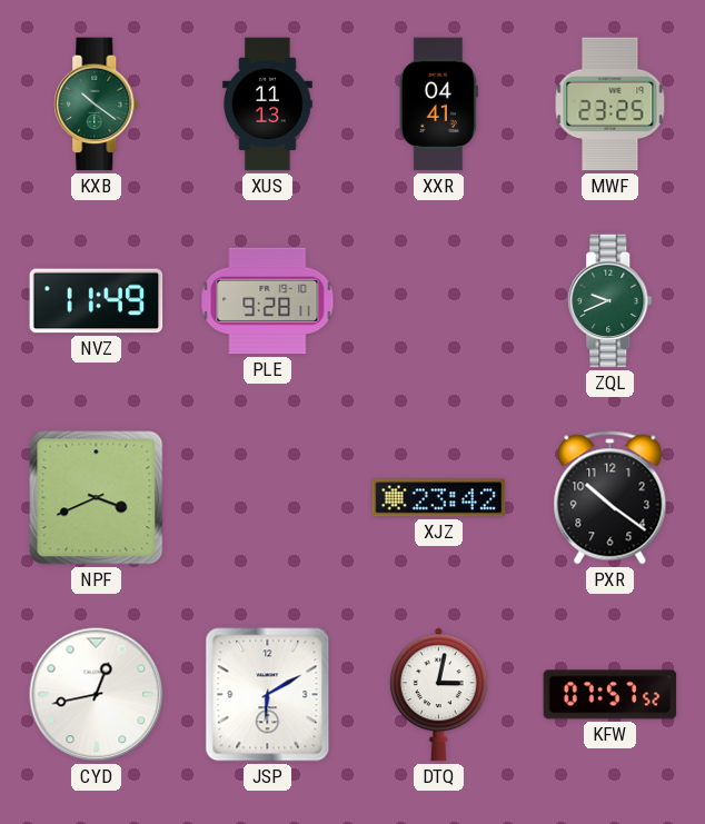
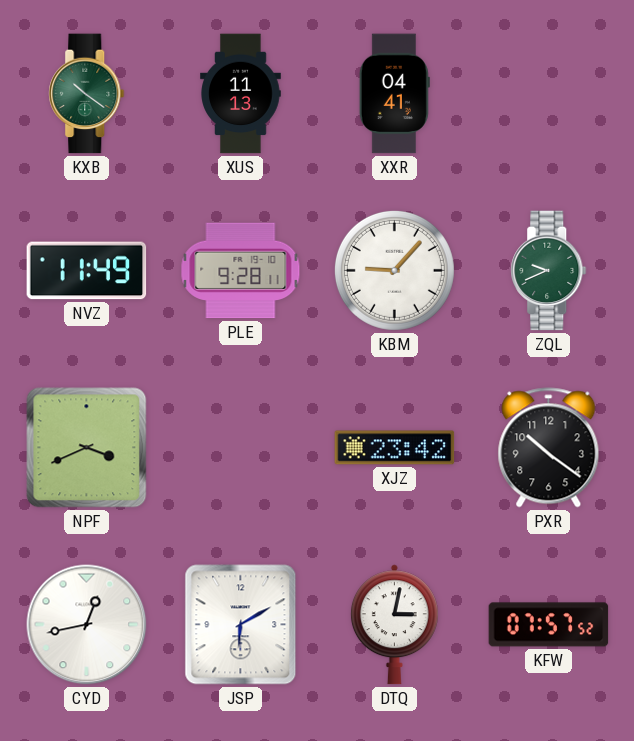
MWF: 23:25 -> none (610, 105)
KBM: none -> 9:07 (394, 270)
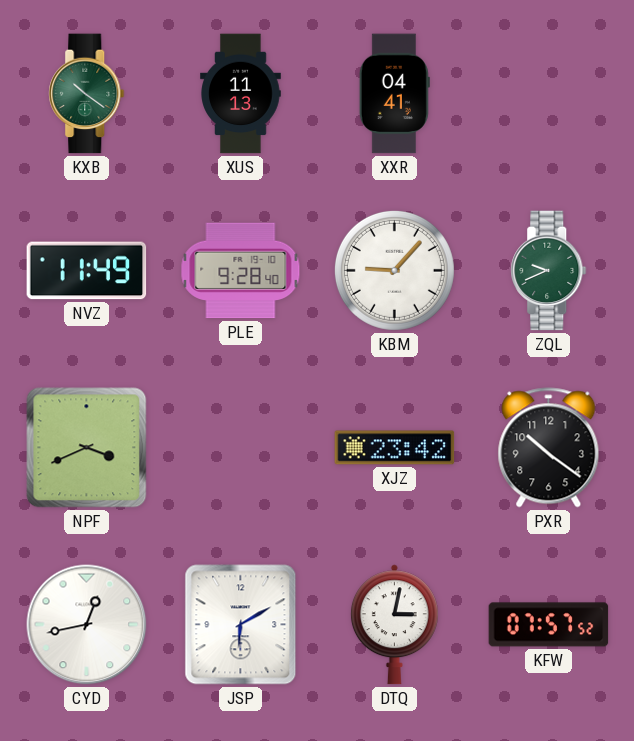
PLE: 9:28:11 -> 9:28:40 (241, 271)
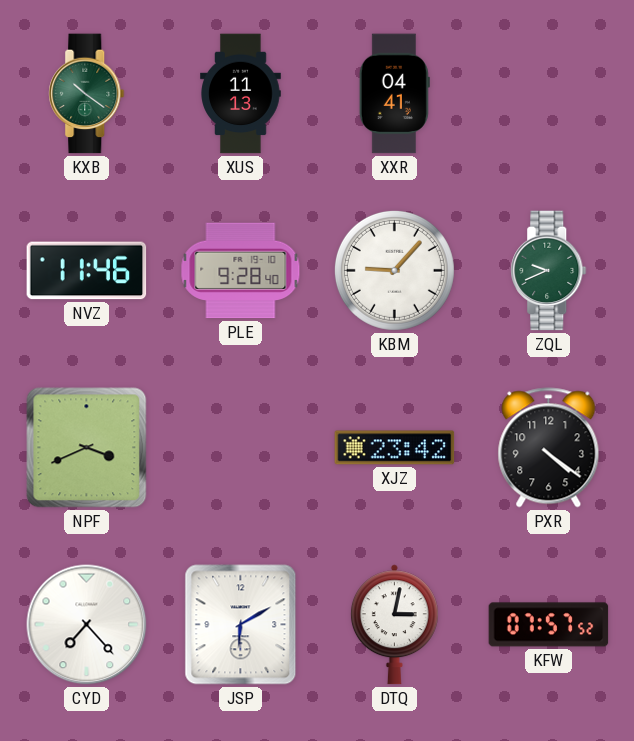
NVZ: 11:49 -> 11:46 (87, 271)
PXR: 10:21 -> 4:21 (549, 448)
CYD: 12:43 -> 7:23 (87, 625)
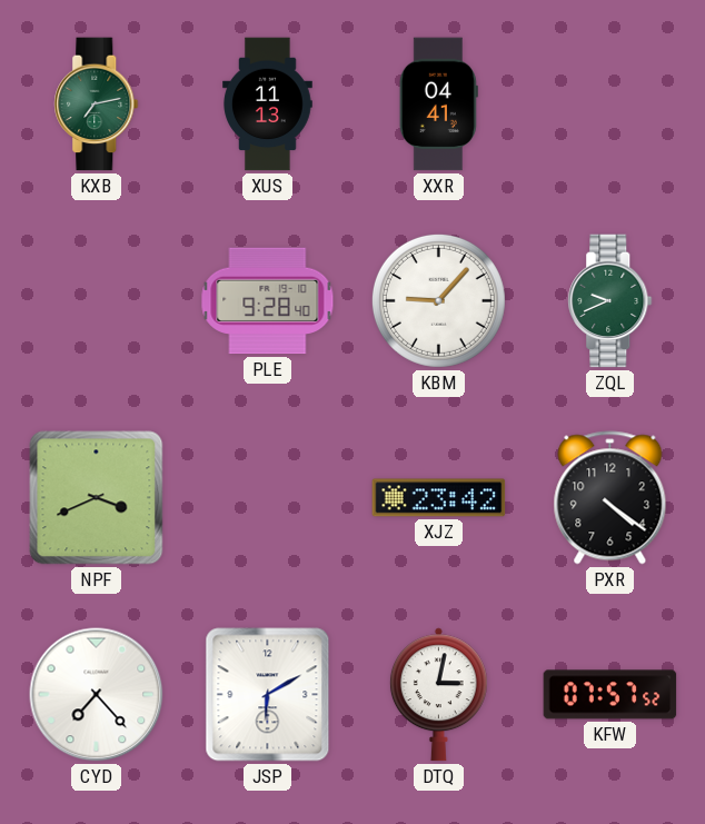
KXB: 10:21 -> 7:13 (97, 105)
NVZ: 11:46 -> none (87, 271)
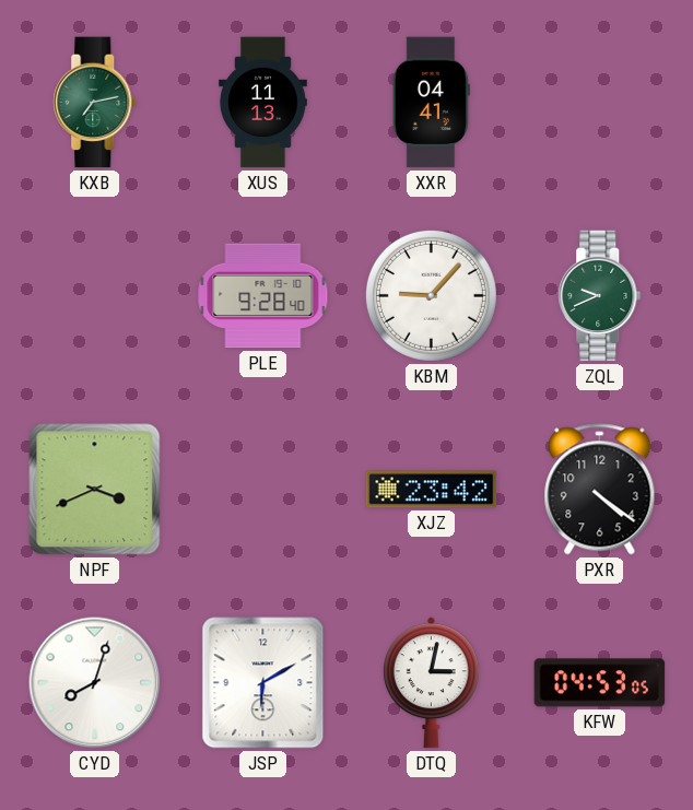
CYD: 7:23 -> 8:03 (95, 683)
KFW: 07:57 -> 04:53 (600, 683)
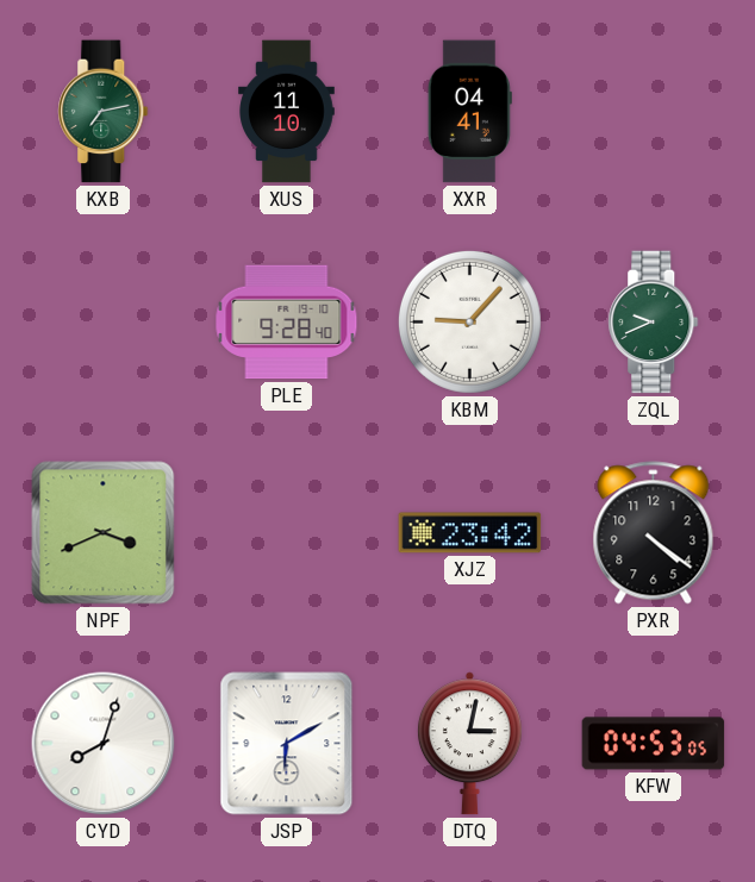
XUS: 11:13 -> 11:10 (287, 112)
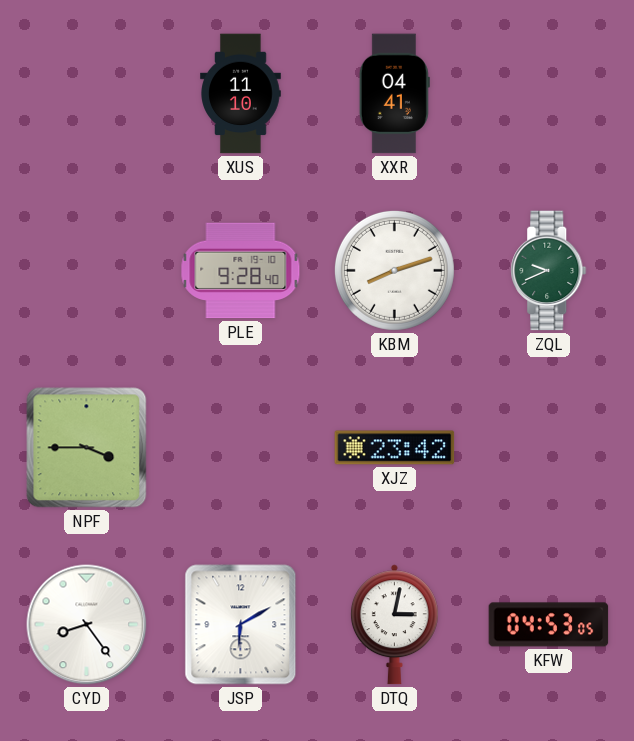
KXB: 7:13 -> none (104, 112)
KBM: 9:07 -> 8:12 (394, 270)
NPF: 3:41 -> 3:45 (87, 448)
PXR: 4:21 -> none (654, 533)
CYD: 8:03 -> 8:24 (87, 625)
